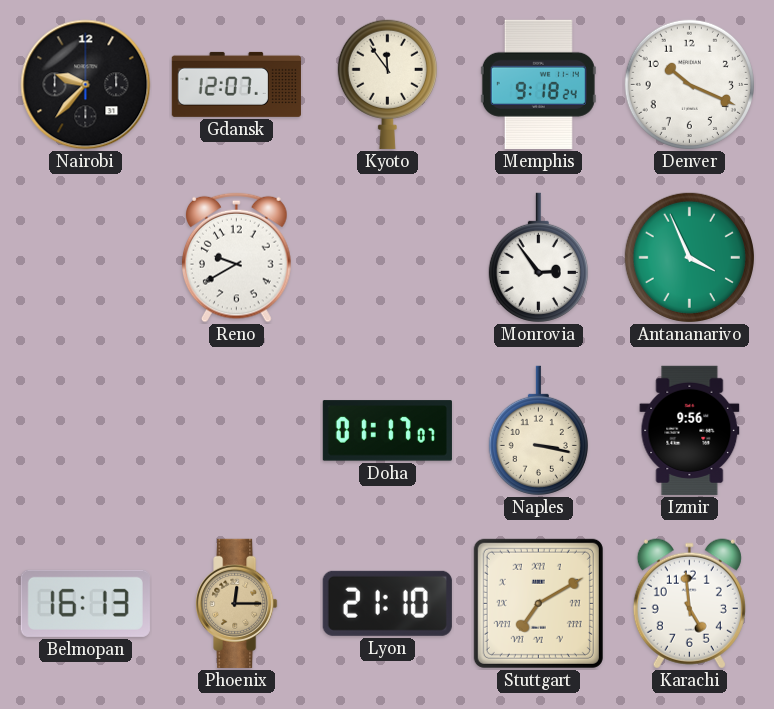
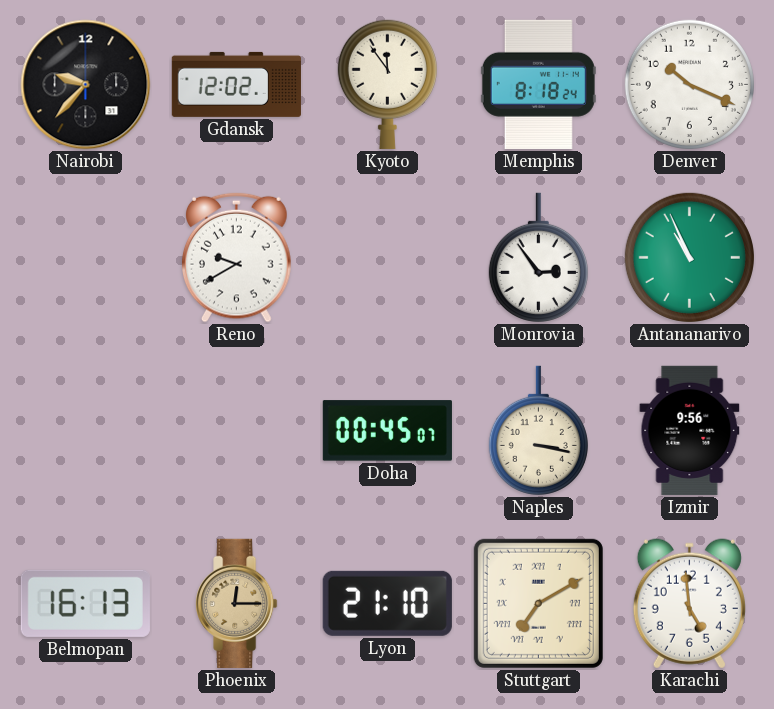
Gdansk: 12:07 -> 12:02 (236, 84)
Memphis: 9:18 -> 8:18 (538, 84)
Antananarivo: 3:56 -> 10:56 (689, 257)
Doha: 01:17 -> 00:45 (387, 431)
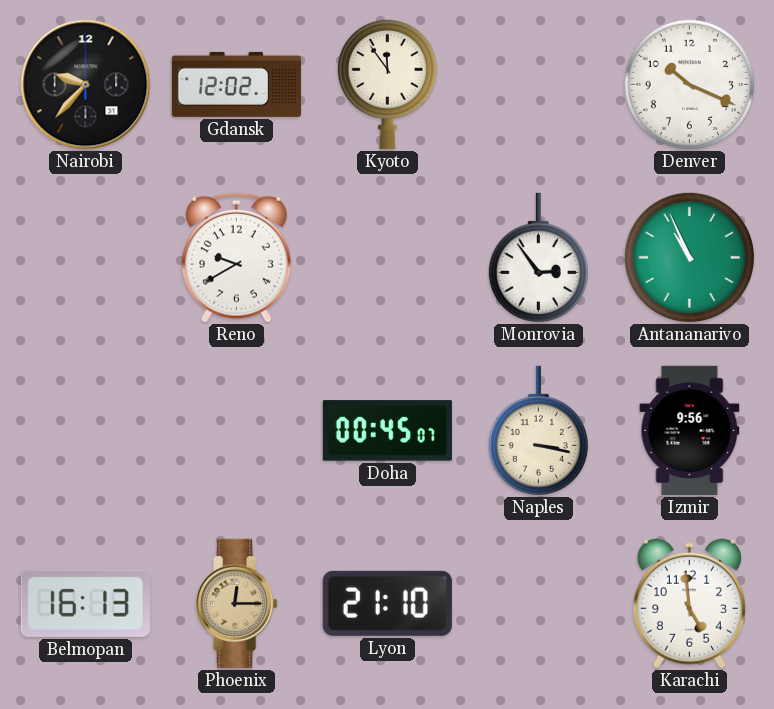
Memphis: 8:18 -> none (538, 84)
Stuttgart: 7:10 -> none (538, 603)
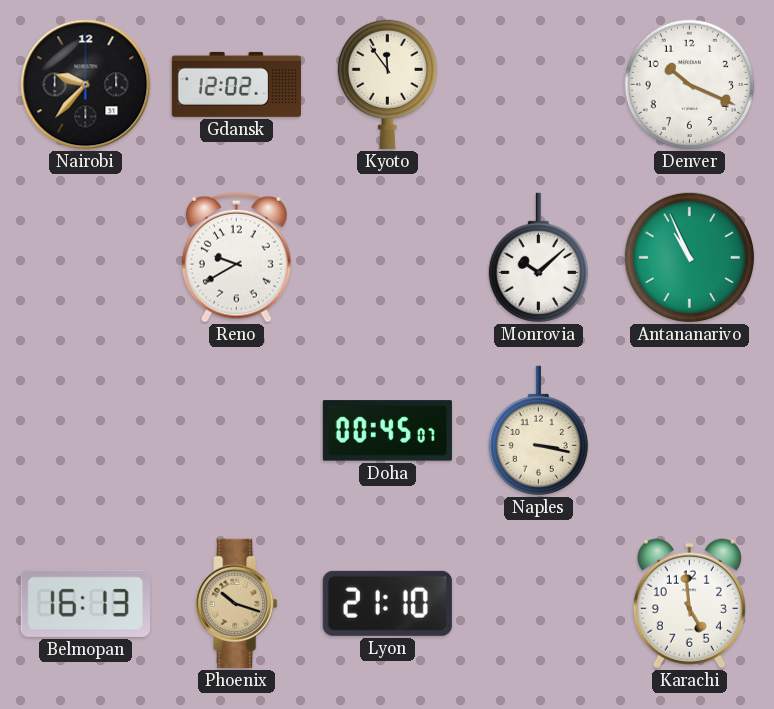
Monrovia: 2:54 -> 10:08 (538, 257)
Izmir: 9:56 -> none (690, 430)
Phoenix: 12:15 -> 10:18 (237, 603)
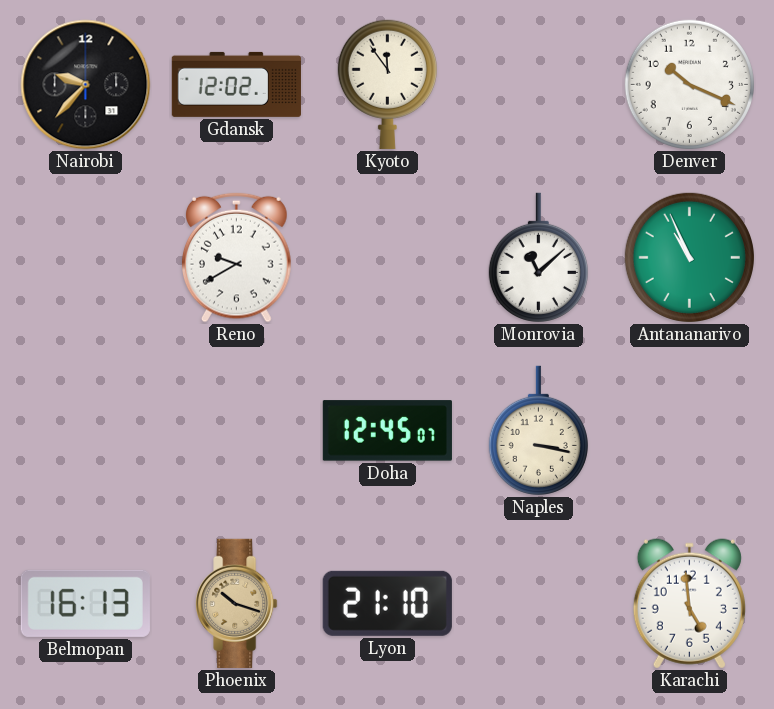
Monrovia: 10:08 -> 11:08 (538, 257)
Doha: 00:45 -> 12:45 (387, 431)
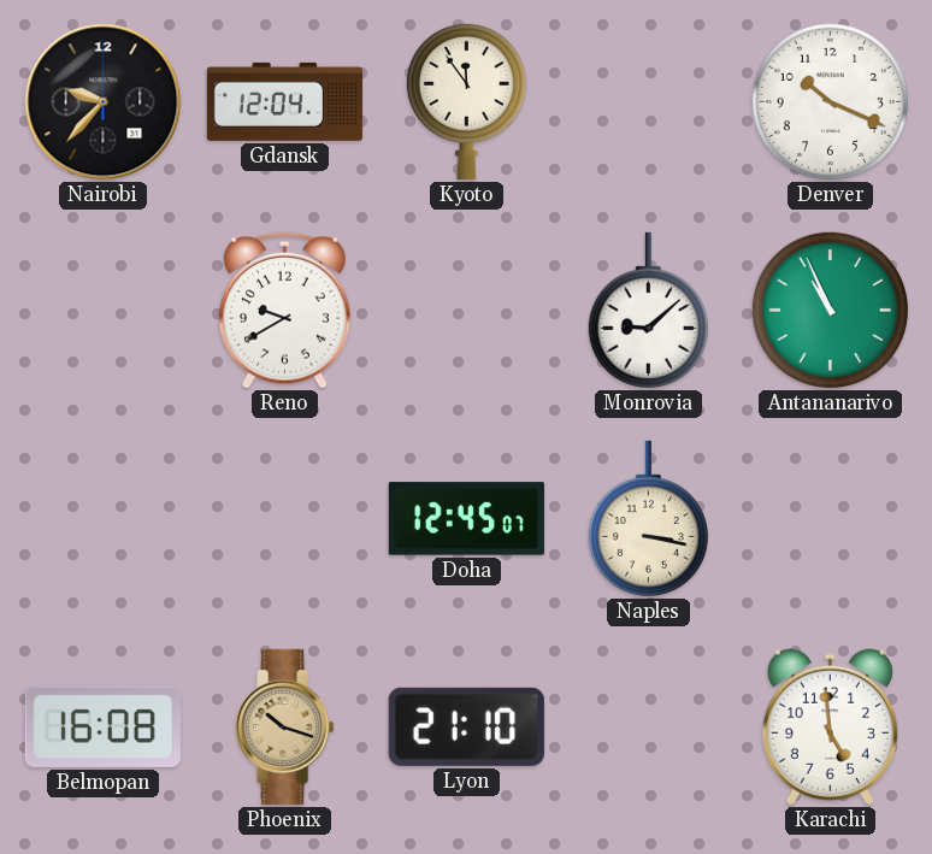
Gdansk: 12:02 -> 12:04 (284, 101)
Monrovia: 11:08 -> 9:08 (648, 310)
Belmopan: 16:13 -> 16:08 (102, 726)
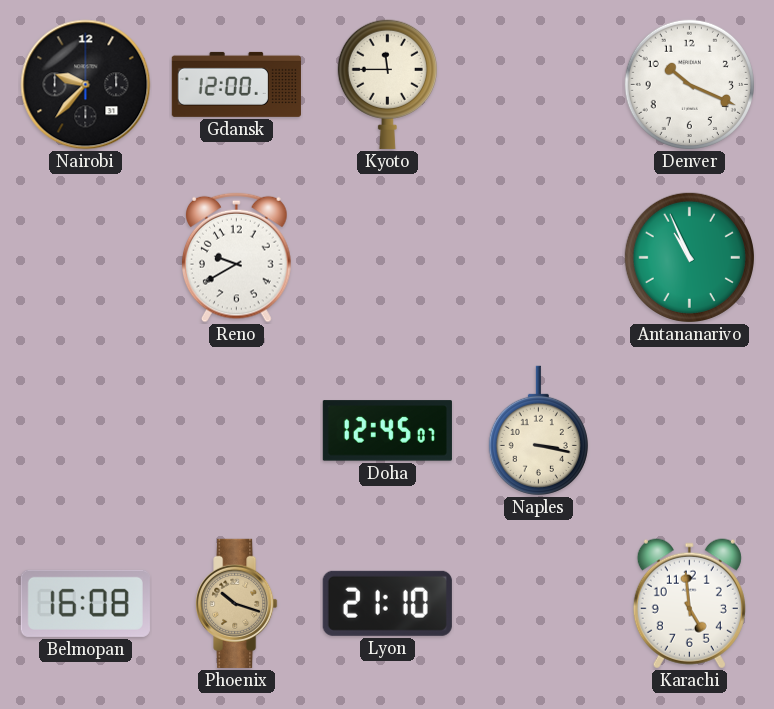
Gdansk: 12:04 -> 12:00 (236, 84)
Kyoto: 11:54 -> 11:45 (387, 84)
Monrovia: 9:08 -> none (648, 310)
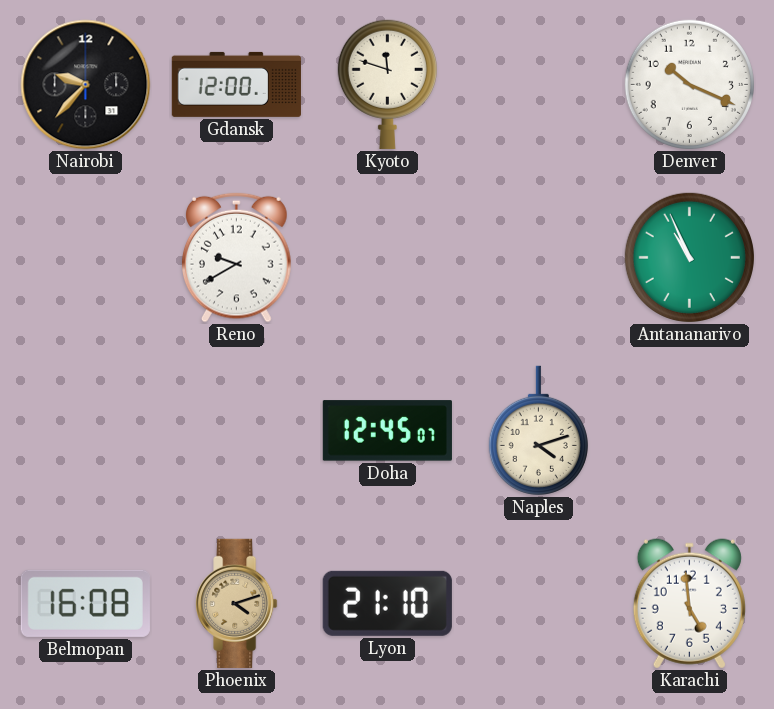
Kyoto: 11:45 -> 11:48 (387, 84)
Naples: 3:17 -> 4:12 (538, 430)
Phoenix: 10:18 -> 4:12 (237, 603)
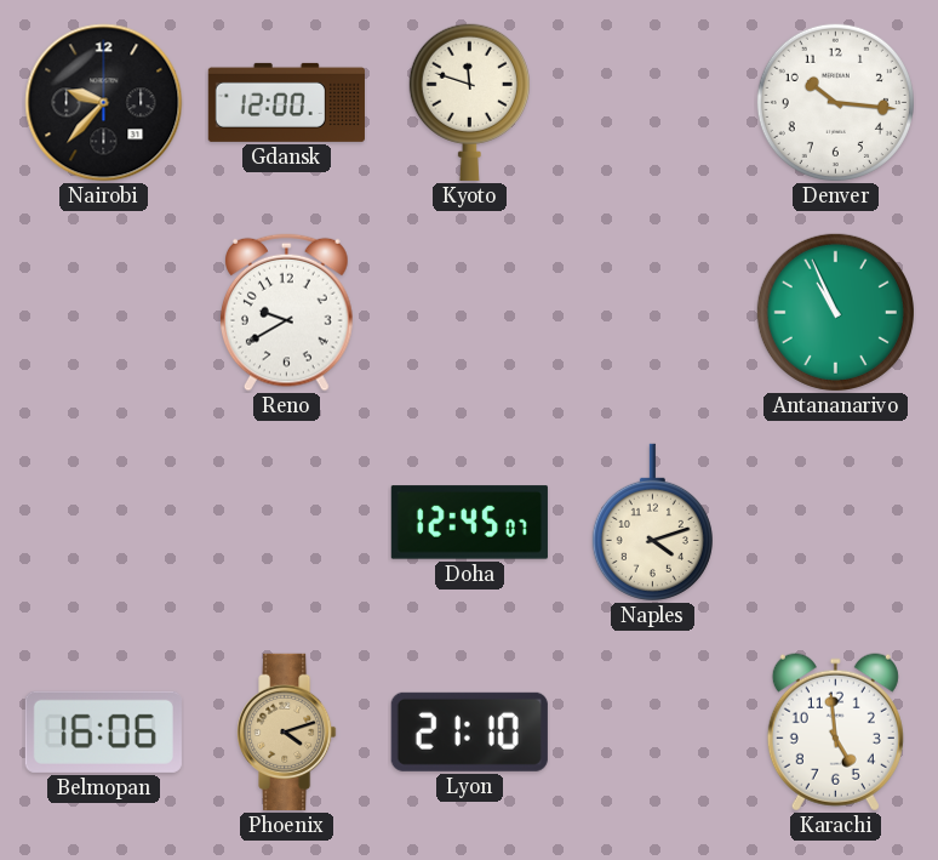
Denver: 10:19 -> 10:16 (835, 102)
Belmopan: 16:08 -> 16:06 (103, 731)
